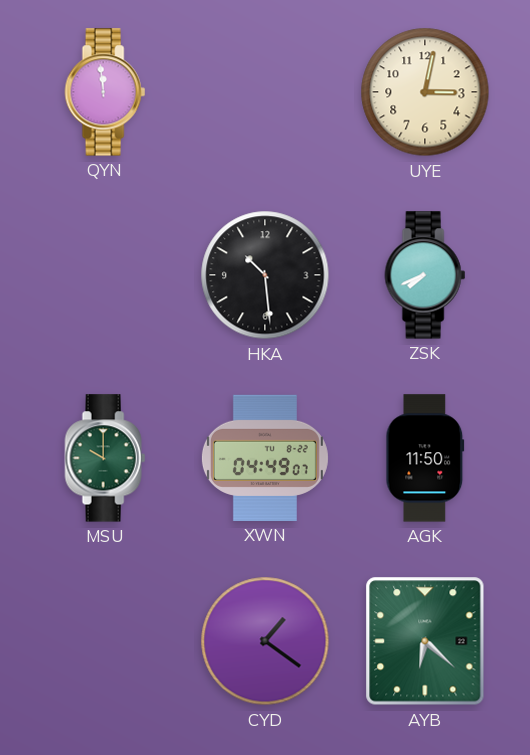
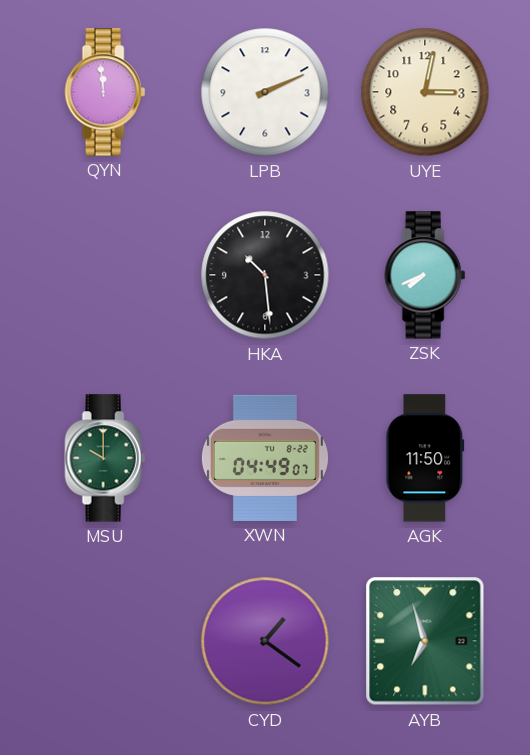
LPB: none -> 2:11 (265, 92)
AYB: 6:22 -> 6:57 (425, 641)
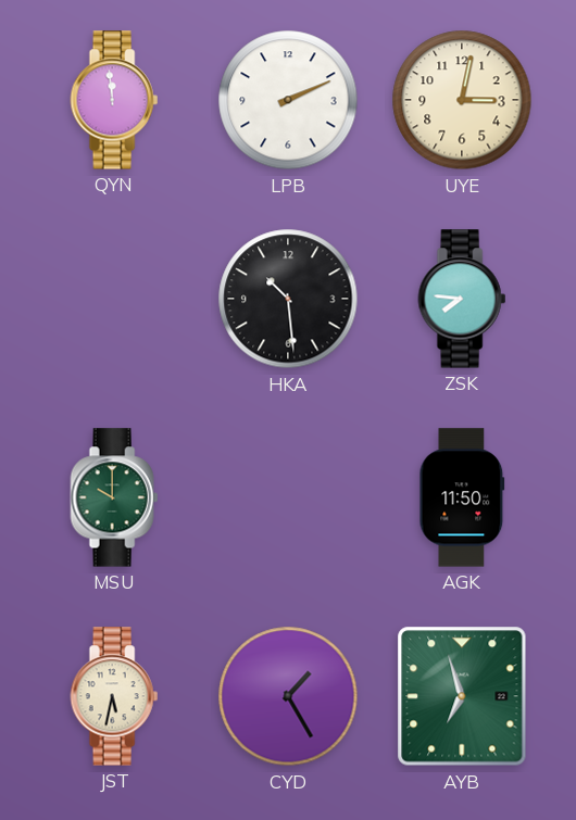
ZSK: 7:41 -> 7:46 (462, 299)
XWN: 04:49 -> none (265, 458)
JST: none -> 5:32 (114, 696)
CYD: 1:21 -> 1:25 (288, 696)
